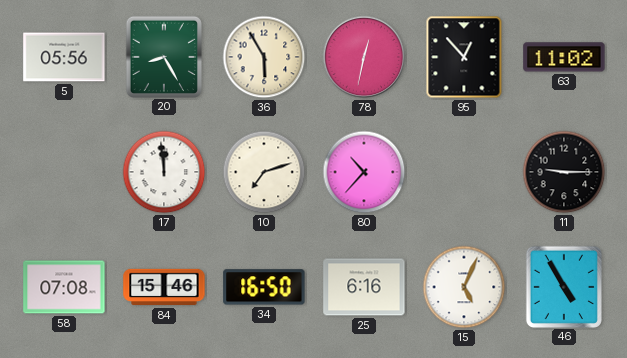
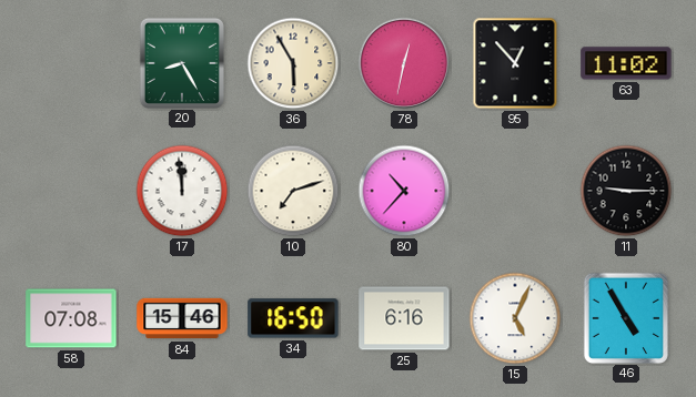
5: 05:56 -> none (64, 57)
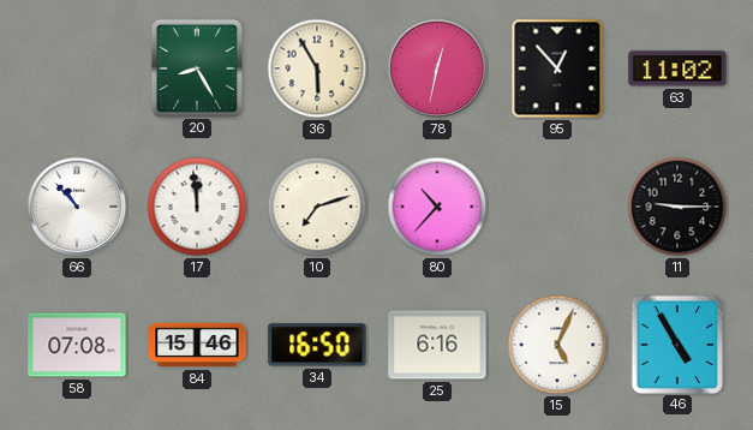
66: none -> 10:53 (77, 207)
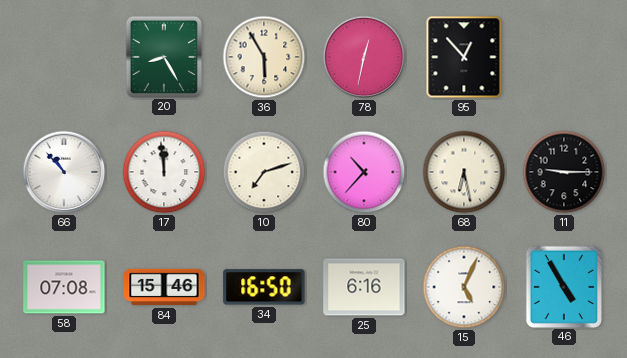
63: 11:02 -> none (677, 68)
68: none -> 6:28 (464, 172)
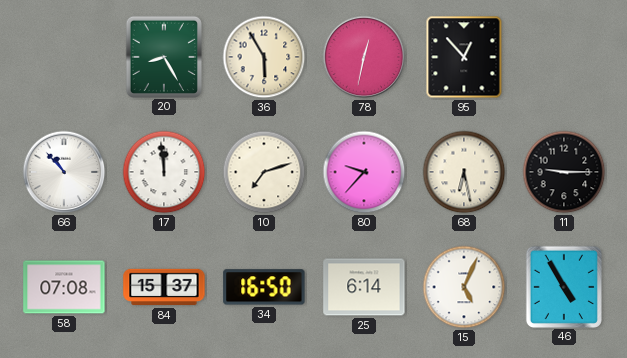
80: 10:37 -> 9:37 (364, 172)
84: 15:46 -> 15:37 (164, 287)
25: 6:16 -> 6:14 (364, 287)
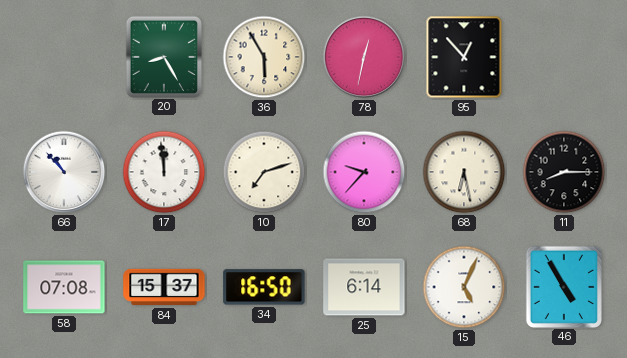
11: 9:15 -> 8:15 (564, 172)
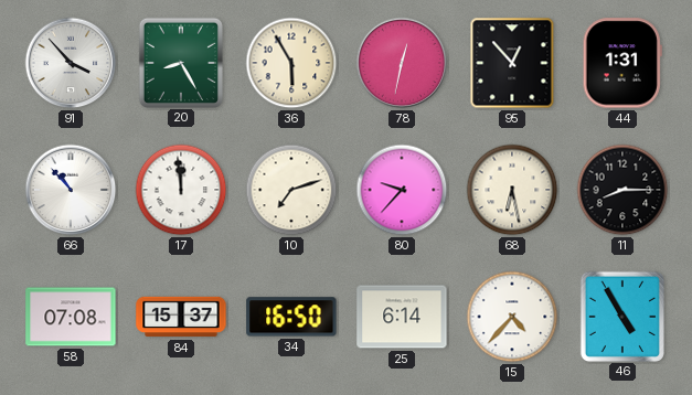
91: none -> 3:53 (71, 63)
44: none -> 1:31 (622, 63)
15: 5:04 -> 4:37 (512, 317)
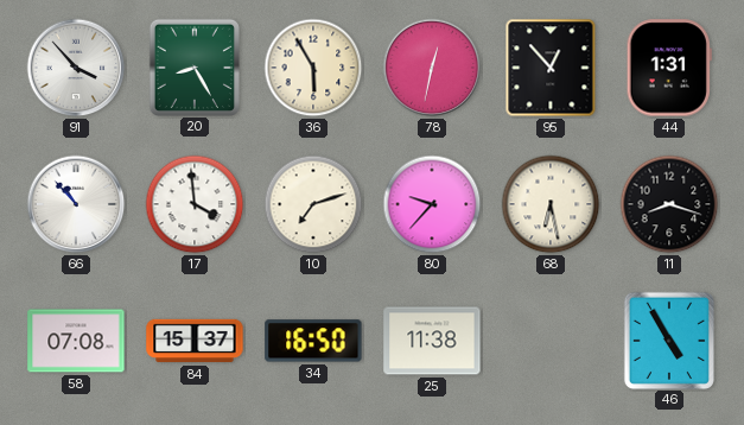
17: 11:59 -> 3:59 (195, 204)
11: 8:15 -> 8:18 (669, 204)
25: 6:14 -> 11:38 (432, 341)
15: 4:37 -> none (512, 317)
